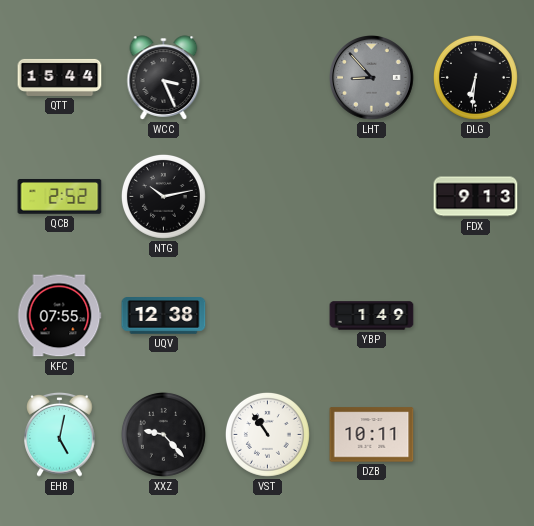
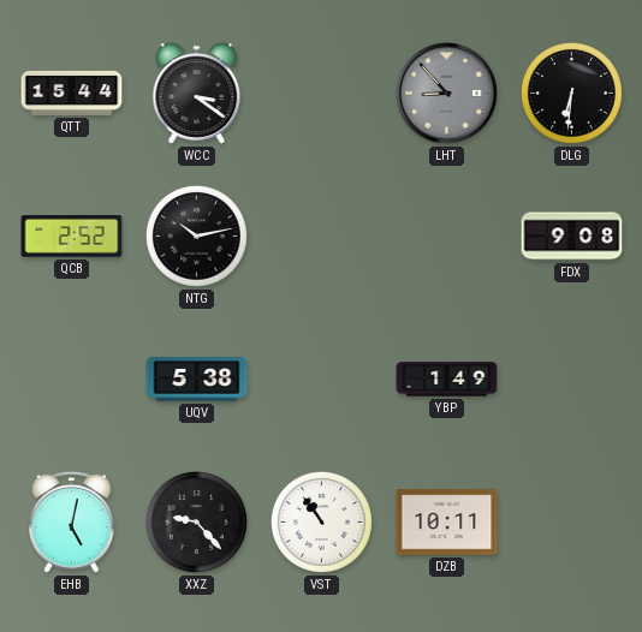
WCC: 3:26 -> 3:21 (197, 94)
FDX: 9:13 -> 9:08 (572, 237)
KFC: 07:55 -> none (59, 316)
UQV: 12:38 -> 5:38 (197, 380)
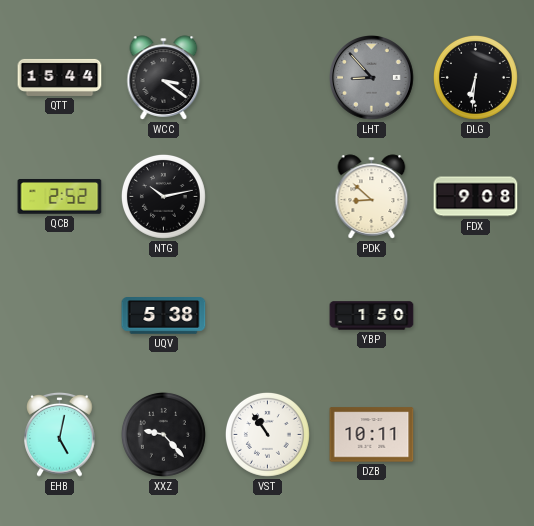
PDK: none -> 8:52 (372, 197)
YBP: 1:49 -> 1:50 (372, 316)
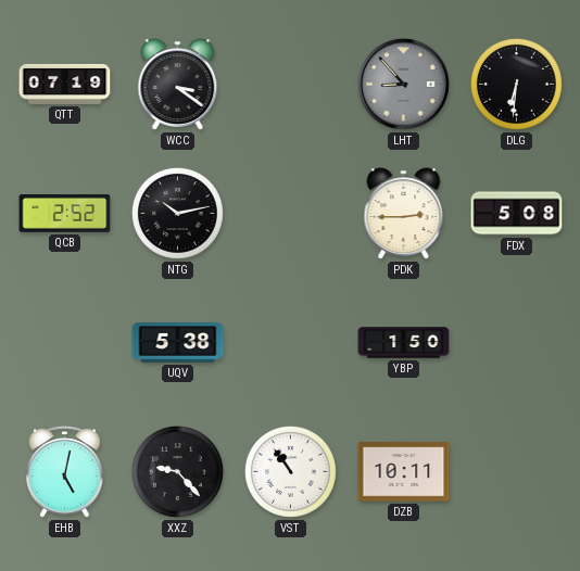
QTT: 15:44 -> 07:19 (65, 84)
PDK: 8:52 -> 2:45 (404, 214)
FDX: 9:08 -> 5:08 (517, 214)
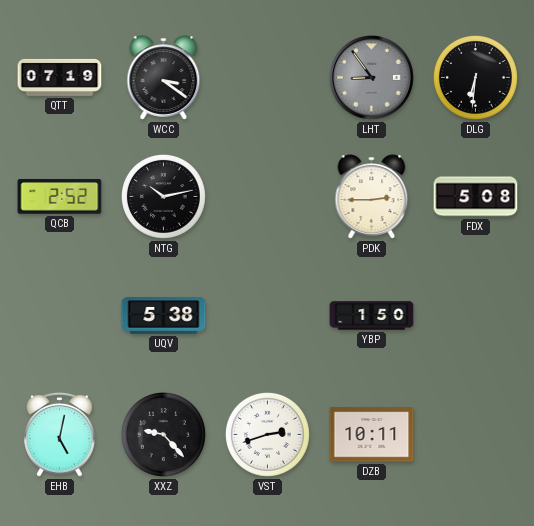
LHT: 8:53 -> 8:54 (372, 78)
VST: 10:54 -> 2:42 (267, 434)
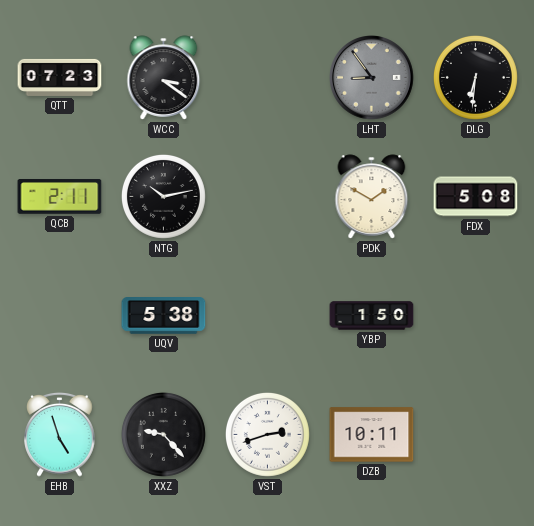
QTT: 07:19 -> 07:23 (60, 77)
QCB: 2:52 -> 2:11 (60, 197)
PDK: 2:45 -> 1:50 (372, 197)
EHB: 5:02 -> 4:57 (60, 434)
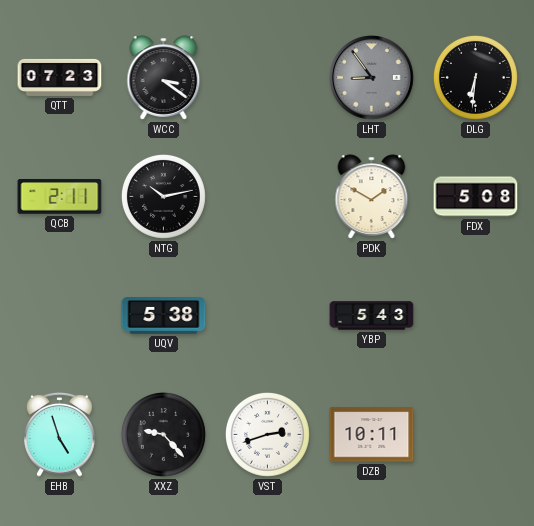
YBP: 1:50 -> 5:43 (372, 316)
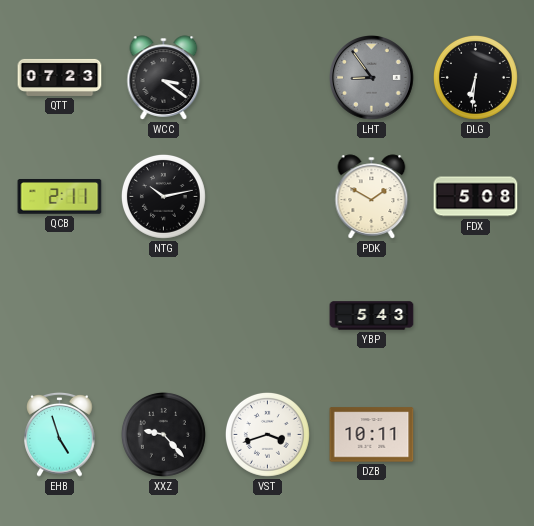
UQV: 5:38 -> none (164, 316)
VST: 2:42 -> 3:42 (267, 434)
